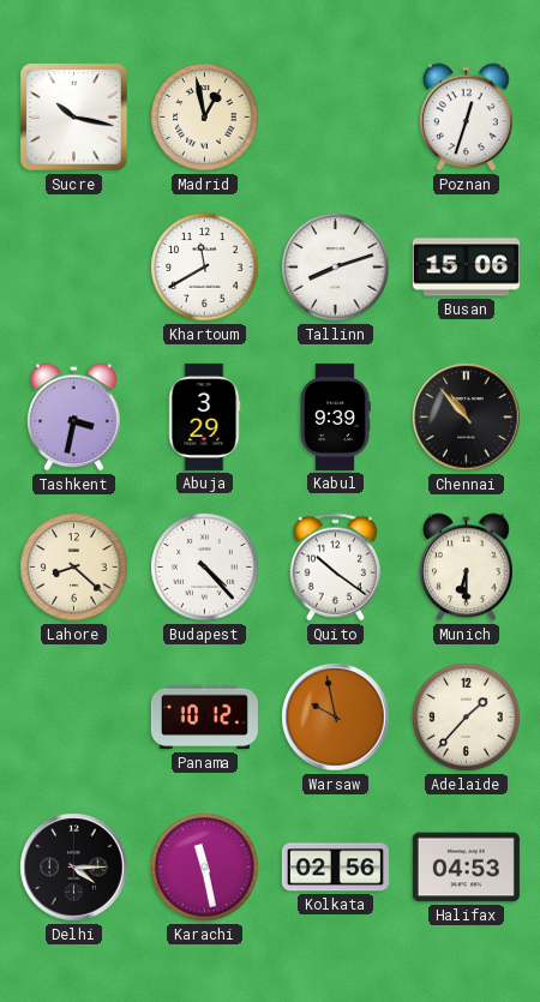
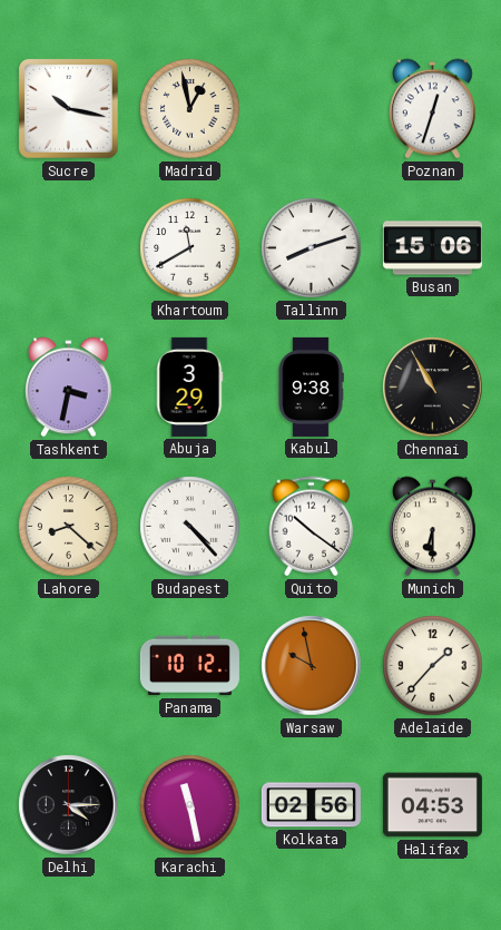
Kabul: 9:39 -> 9:38 (311, 386)
Chennai: 10:53 -> 10:55 (433, 388)
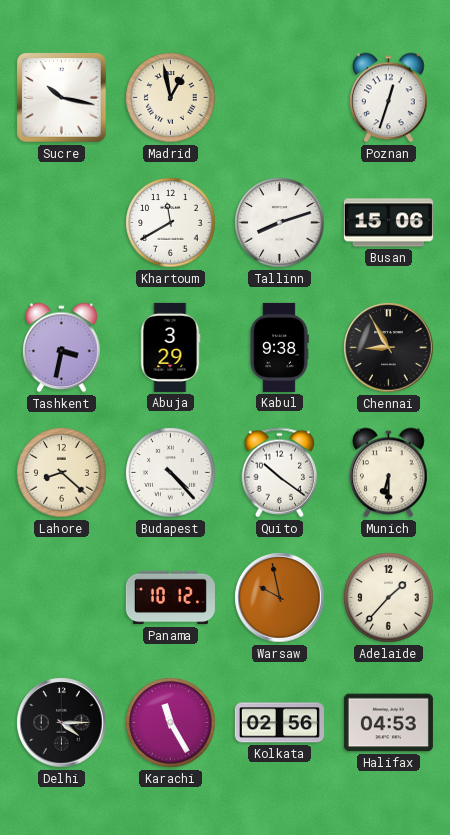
Chennai: 10:55 -> 8:55 (389, 348)
Karachi: 11:28 -> 11:25 (171, 723)
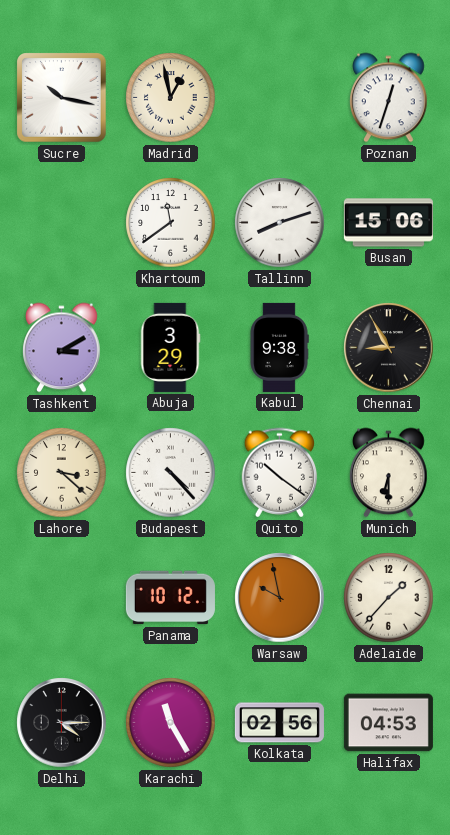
Khartoum: 11:40 -> 11:39 (171, 223)
Tashkent: 3:32 -> 3:10 (62, 348)
Lahore: 8:22 -> 3:22 (62, 473)
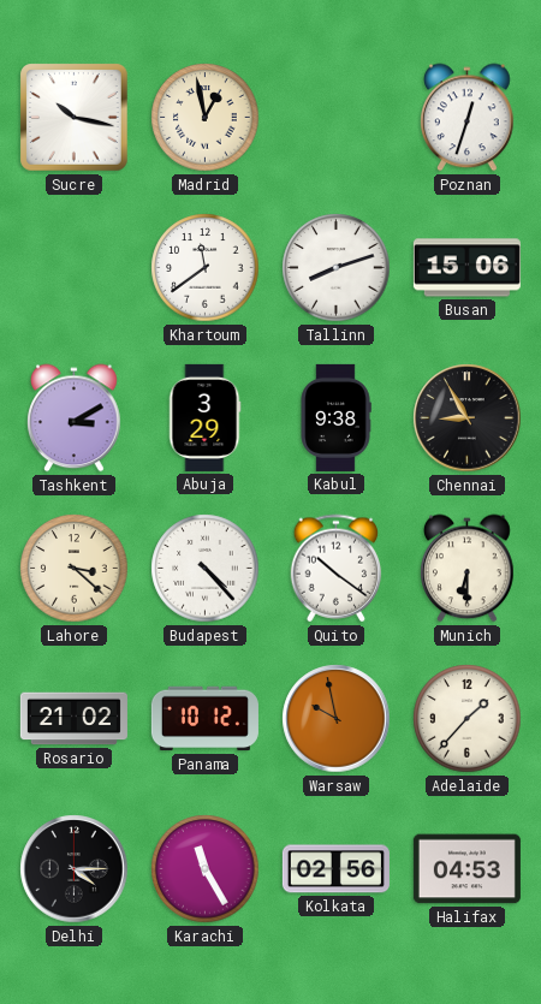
Rosario: none -> 21:02 (73, 719)
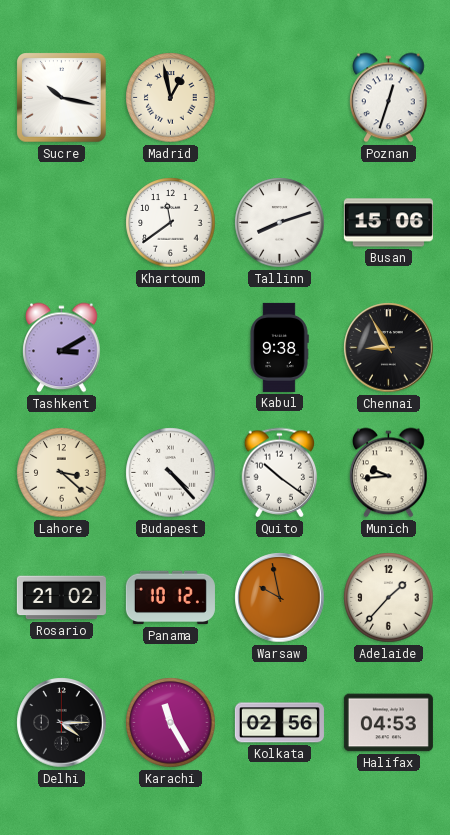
Abuja: 3:29 -> none (204, 417)
Munich: 6:30 -> 9:44 (389, 473)
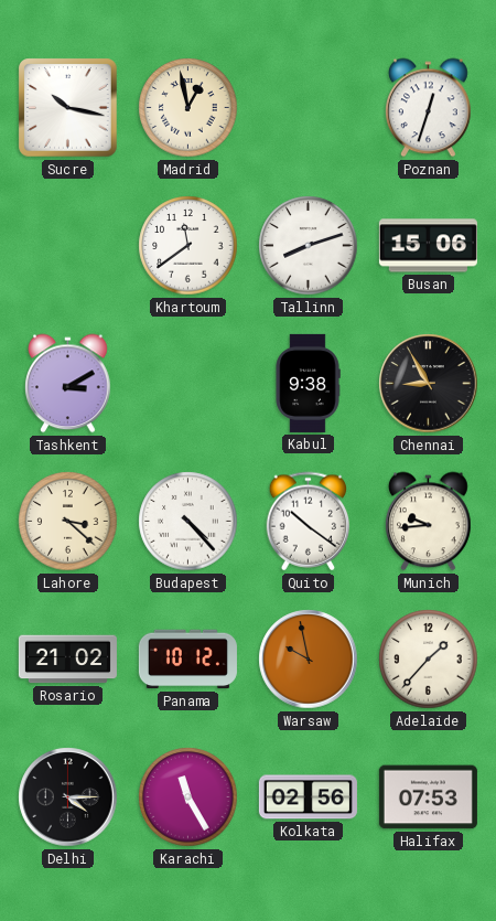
Halifax: 04:53 -> 07:53 (428, 797)
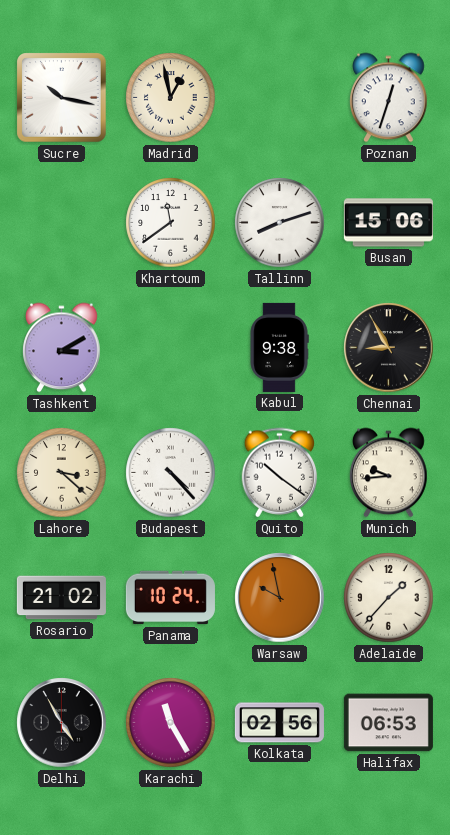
Panama: 10:12 -> 10:24 (170, 598)
Delhi: 4:15 -> 4:55 (62, 723)
Halifax: 07:53 -> 06:53 (388, 723)
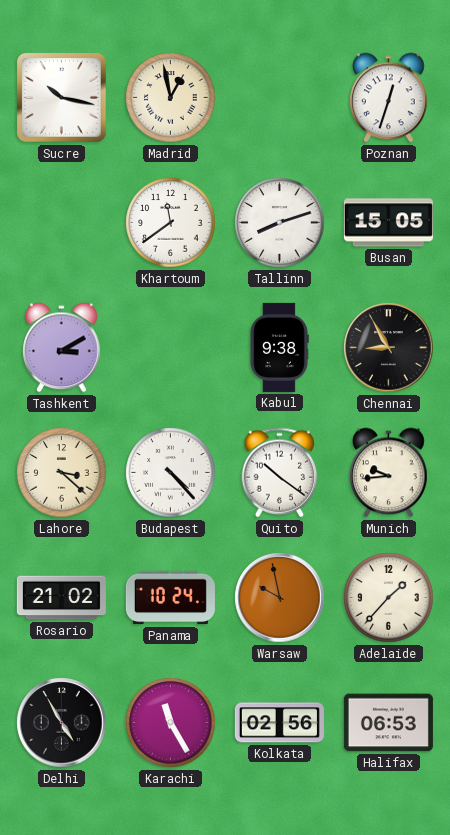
Busan: 15:06 -> 15:05 (388, 223)
